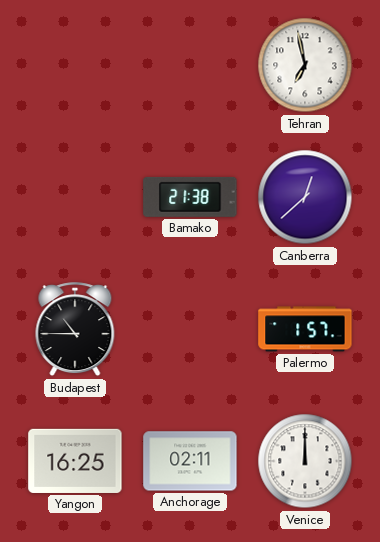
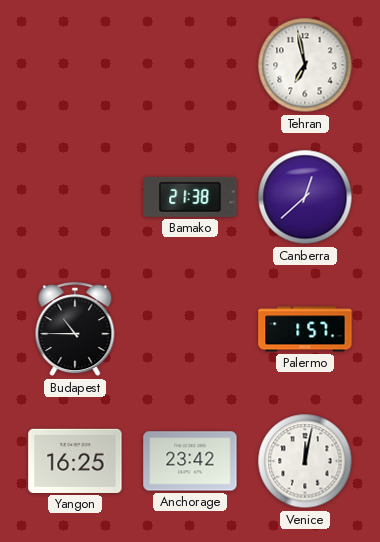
Anchorage: 02:11 -> 23:42 (190, 461)
Venice: 12:00 -> 12:02 (305, 461)
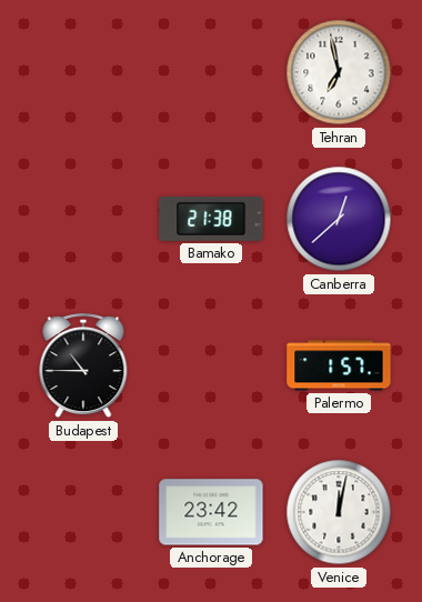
Yangon: 16:25 -> none (75, 461)
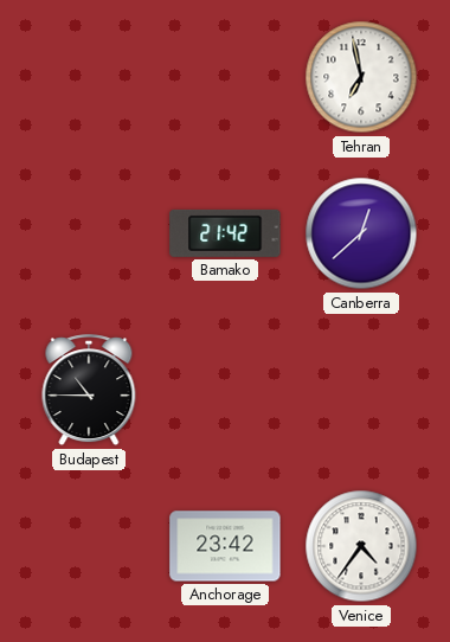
Bamako: 21:38 -> 21:42 (225, 233)
Palermo: 1:57 -> none (339, 365)
Venice: 12:02 -> 4:36 (361, 546)
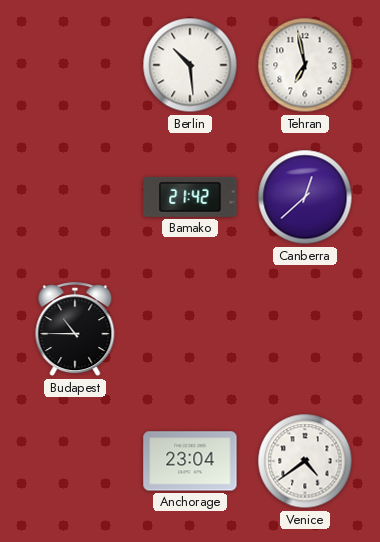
Berlin: none -> 10:29 (190, 65)
Anchorage: 23:42 -> 23:04 (190, 461)
Venice: 4:36 -> 4:39 (305, 461)
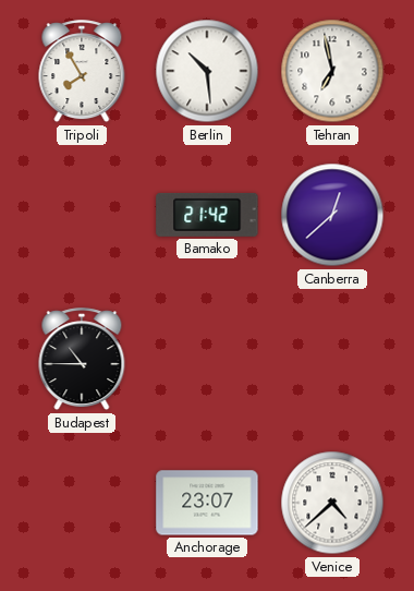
Tripoli: none -> 7:55 (82, 72)
Anchorage: 23:04 -> 23:07 (207, 503)
Venice: 4:39 -> 4:38 (332, 503)
